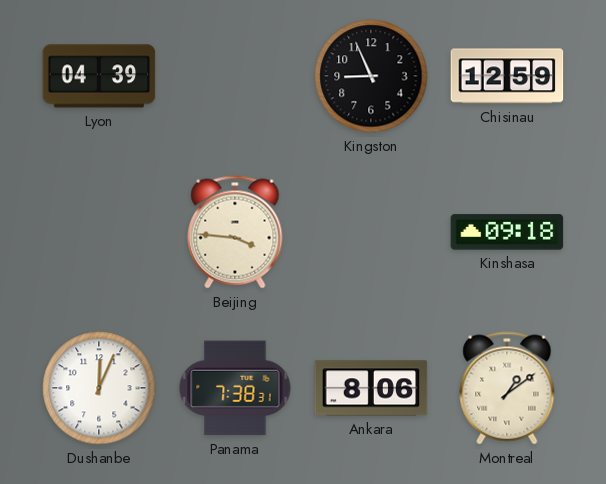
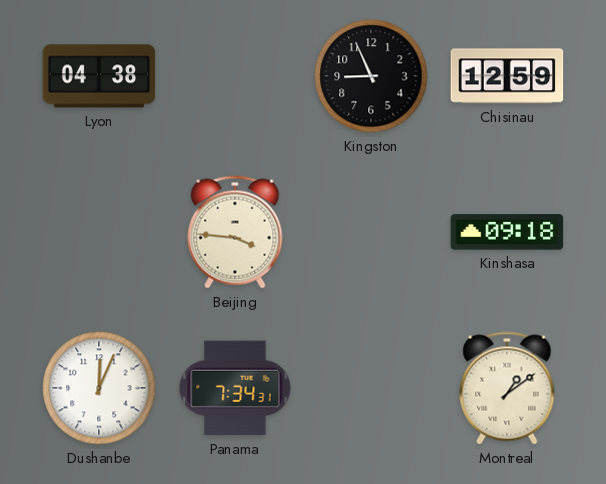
Lyon: 04:39 -> 04:38 (99, 76)
Panama: 7:38 -> 7:34 (235, 388)
Ankara: 8:06 -> none (371, 388)
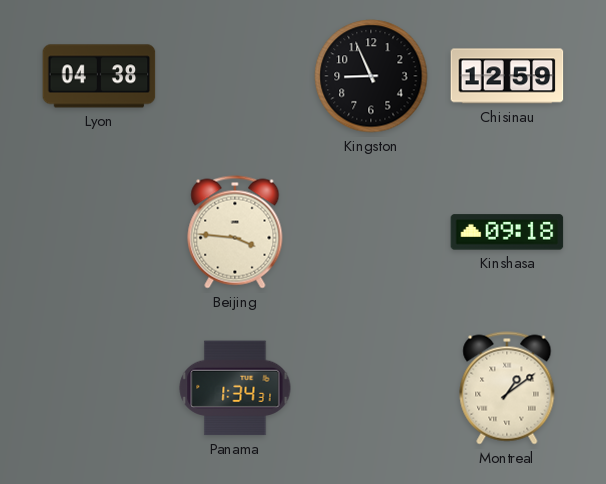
Dushanbe: 12:04 -> none (99, 388)
Panama: 7:34 -> 1:34 (235, 388)
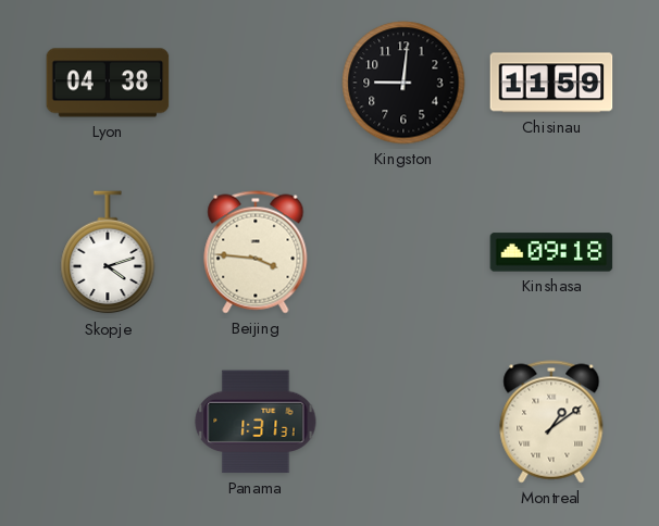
Kingston: 8:56 -> 9:01 (403, 83)
Chisinau: 12:59 -> 11:59 (551, 83)
Skopje: none -> 4:12 (108, 253)
Panama: 1:34 -> 1:31 (256, 422)
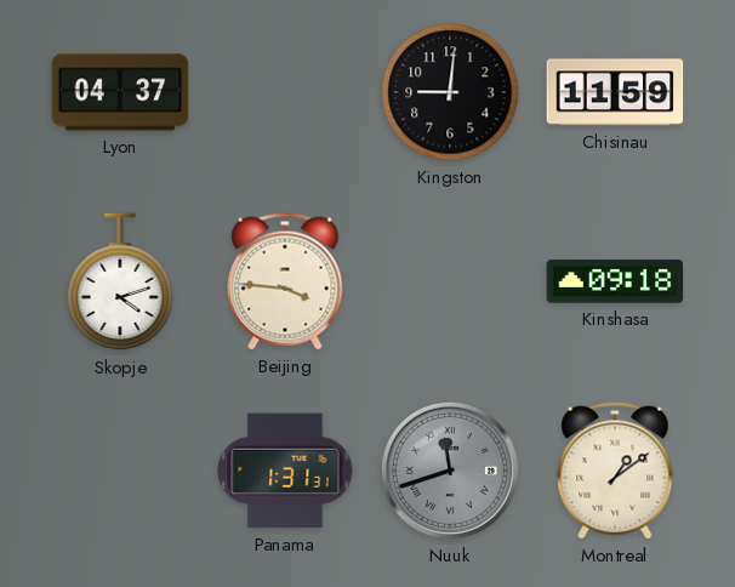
Lyon: 04:38 -> 04:37 (120, 92)
Nuuk: none -> 11:42 (450, 471)
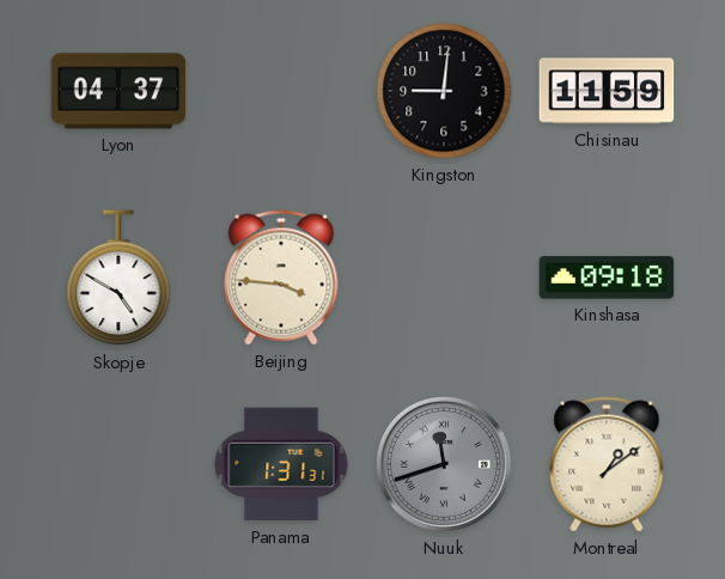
Skopje: 4:12 -> 4:50 (118, 279)
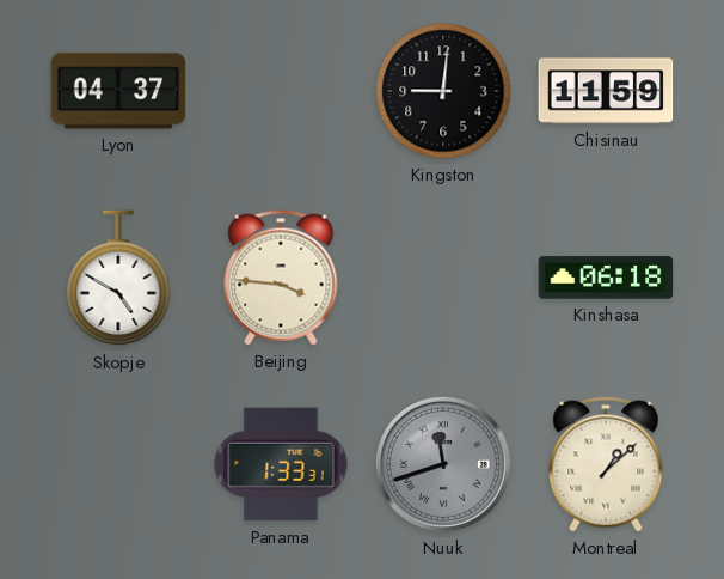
Kinshasa: 09:18 -> 06:18 (606, 278)
Panama: 1:31 -> 1:33 (281, 464)
Montreal: 1:09 -> 1:08 (606, 464)
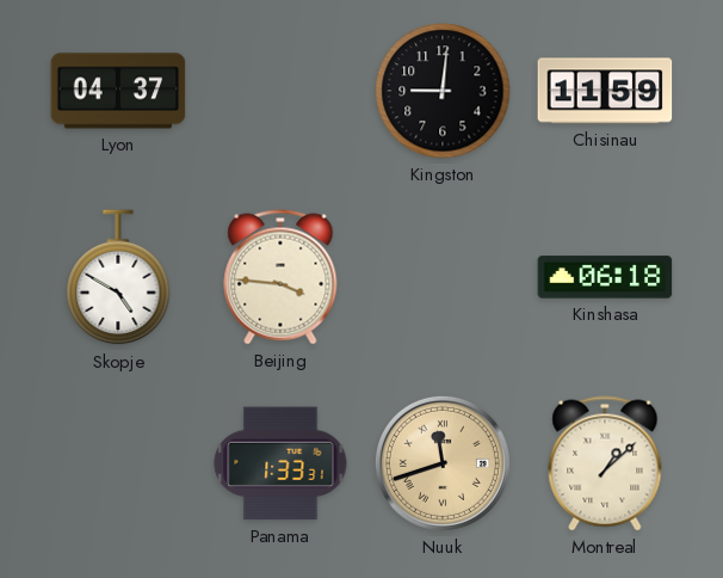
Nuuk dial: grey -> champagne (443, 463)
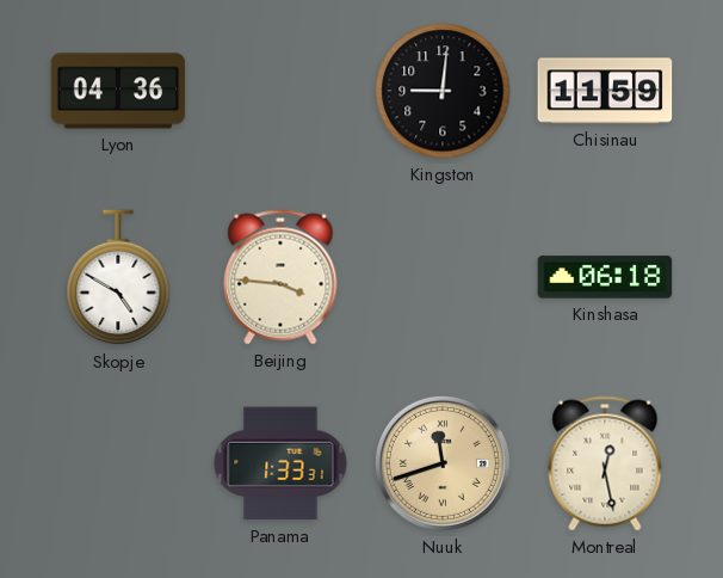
Lyon: 04:37 -> 04:36 (118, 91)
Montreal: 1:08 -> 12:28 (605, 463)
